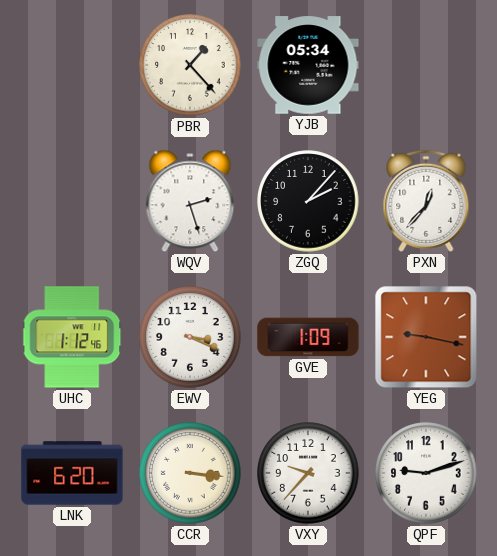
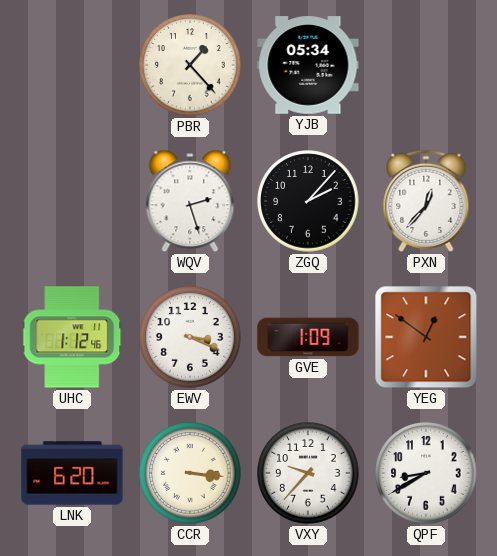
YEG: 9:17 -> 12:51 (426, 337)
QPF: 9:12 -> 8:40 (426, 473)
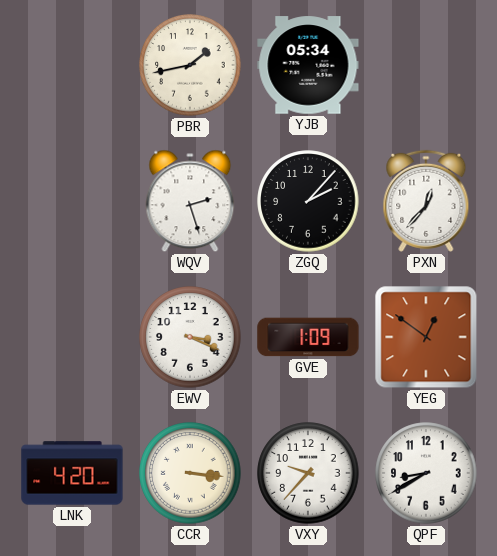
PBR: 1:23 -> 1:43 (190, 65)
UHC: 1:12 -> none (72, 337)
LNK: 6:20 -> 4:20 (72, 473)
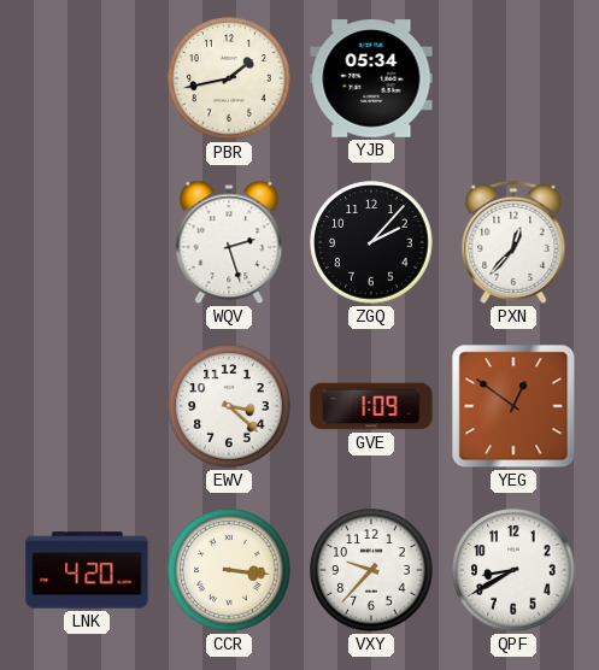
EWV: 3:19 -> 3:22 (229, 406)
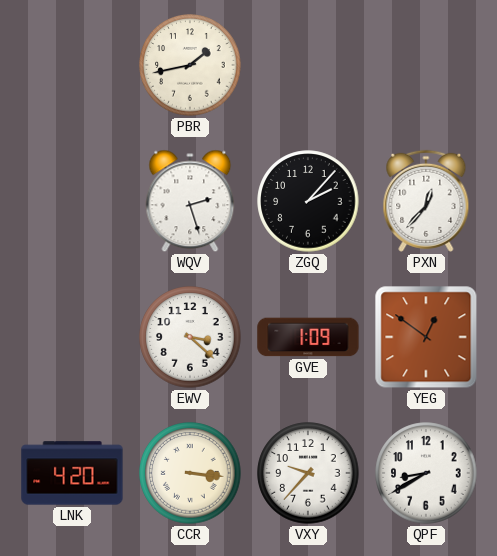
YJB: 05:34 -> none (371, 78)
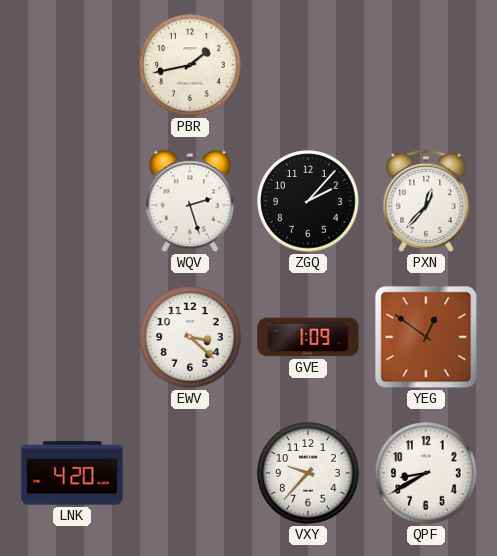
CCR: 3:16 -> none (190, 473)
